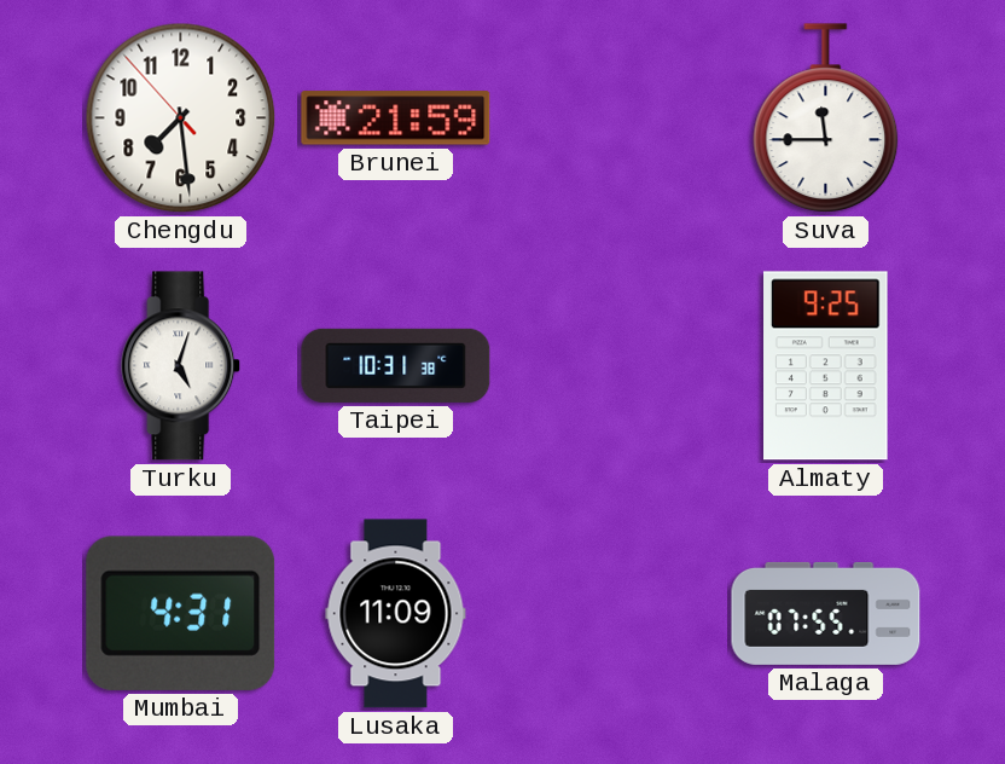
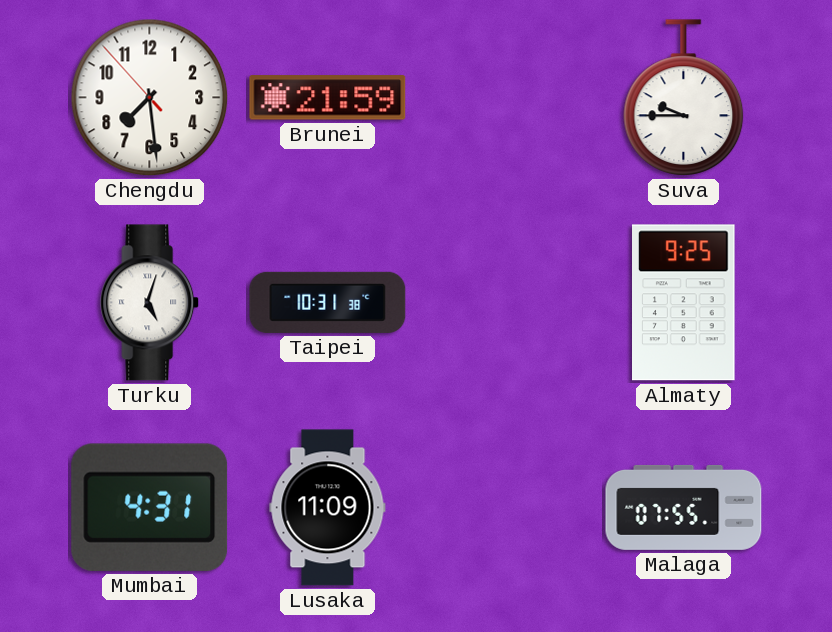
Suva: 11:45 -> 9:45 (684, 98)
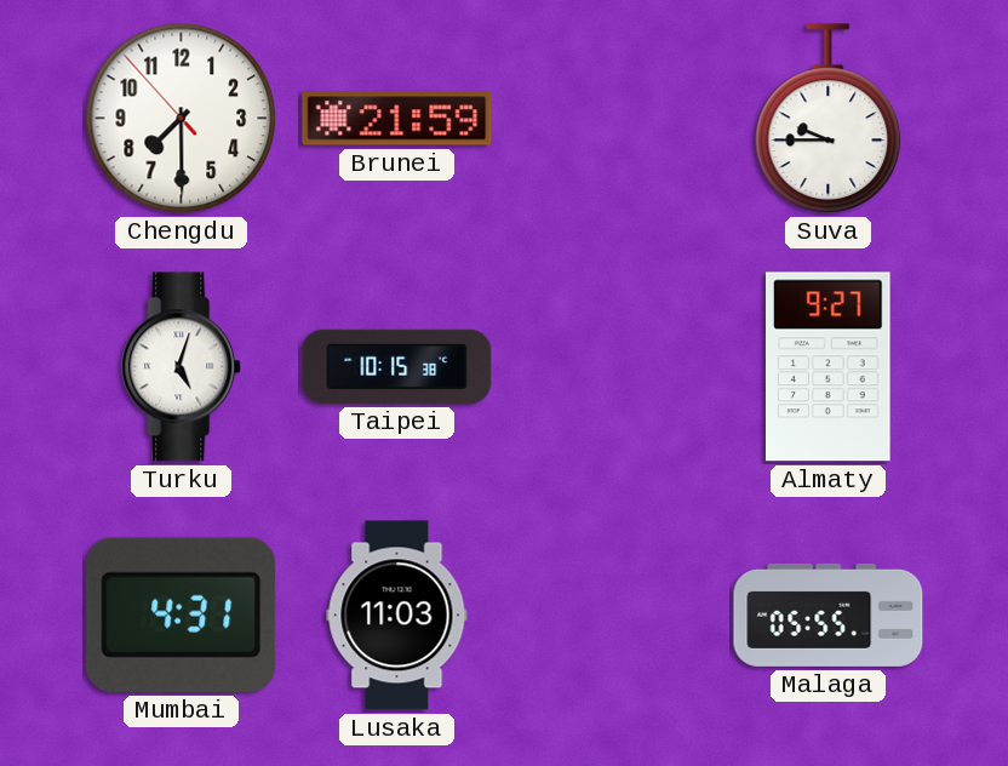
Chengdu: 7:28 -> 7:29 (182, 119)
Taipei: 10:31 -> 10:15 (397, 366)
Almaty: 9:25 -> 9:27 (829, 367)
Lusaka: 11:09 -> 11:03 (397, 616)
Malaga: 07:55 -> 05:55 (829, 614)
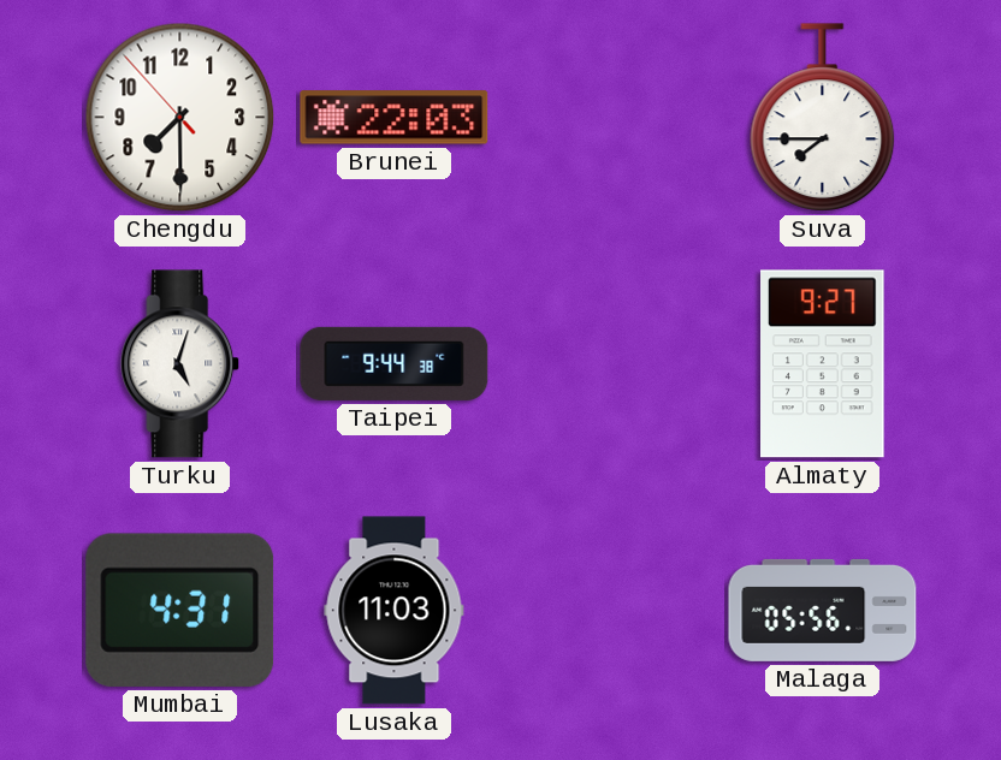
Brunei: 21:59 -> 22:03 (395, 118)
Suva: 9:45 -> 7:45 (823, 118)
Taipei: 10:15 -> 9:44 (395, 363)
Malaga: 05:55 -> 05:56 (823, 610)
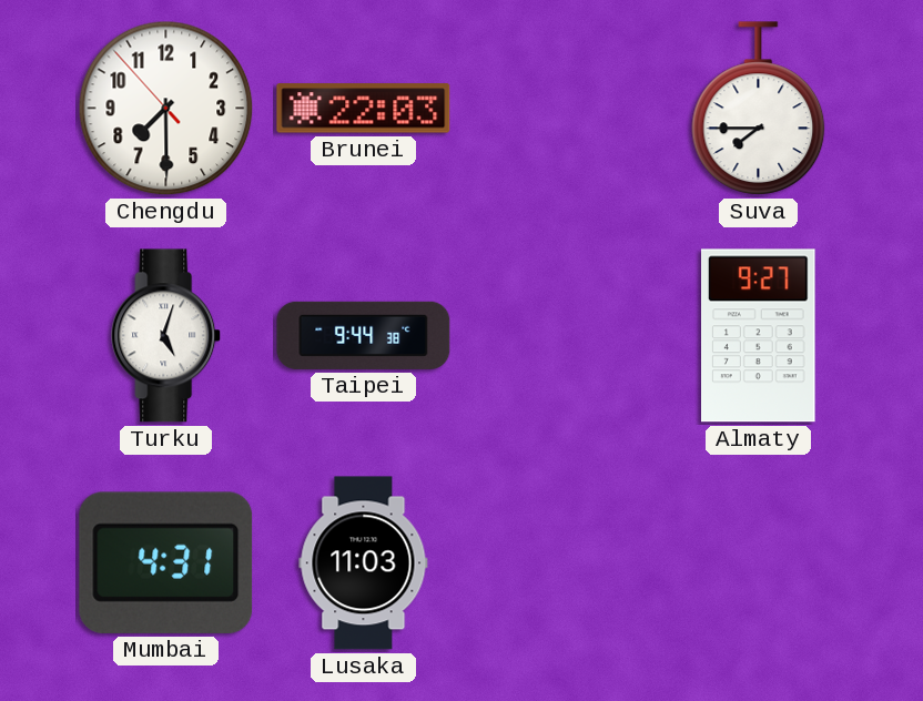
Malaga: 05:56 -> none (823, 610)
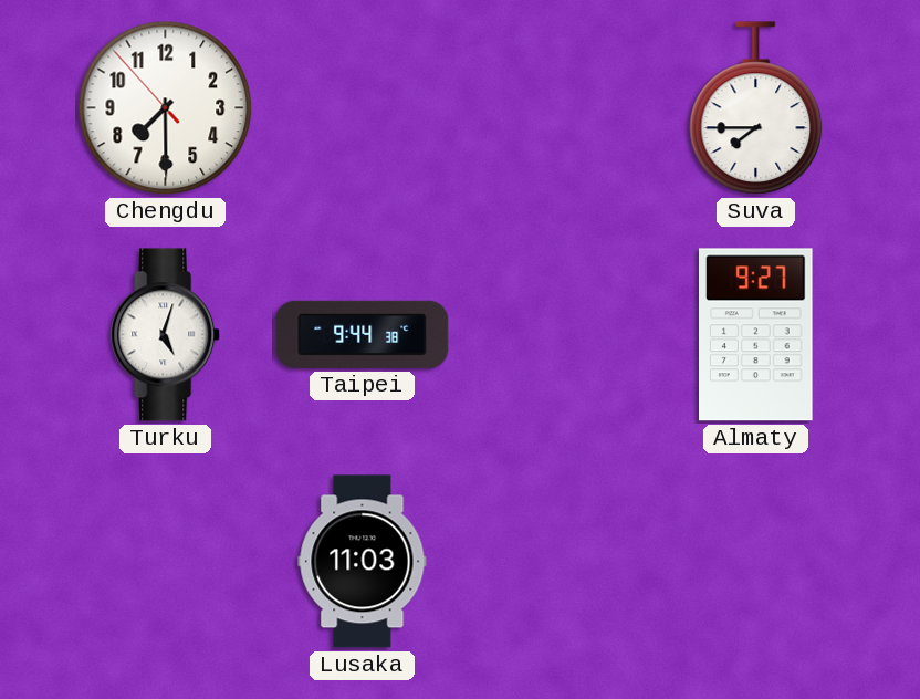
Brunei: 22:03 -> none (364, 109)
Mumbai: 4:31 -> none (166, 562)
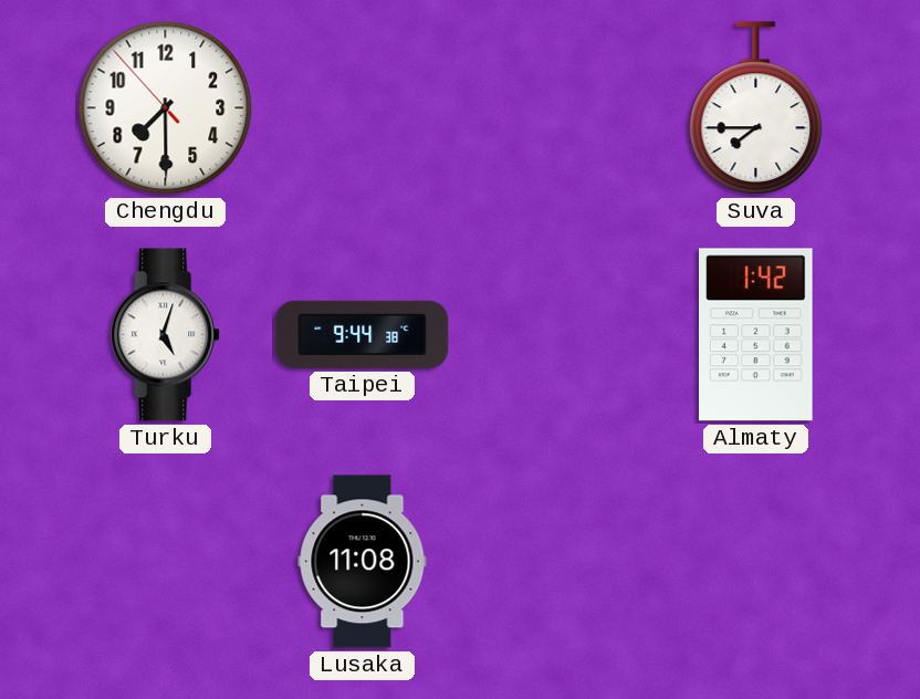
Almaty: 9:27 -> 1:42 (756, 335)
Lusaka: 11:03 -> 11:08 (363, 562)
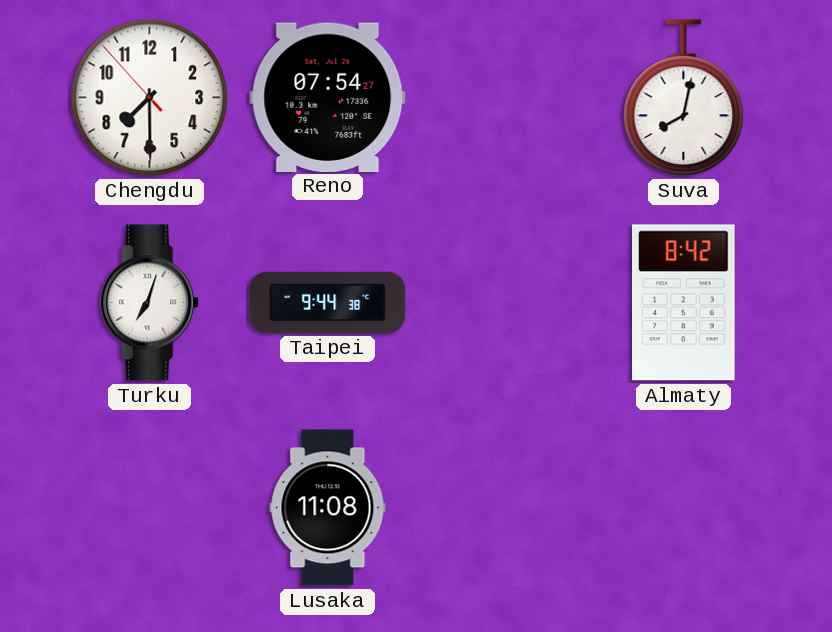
Reno: none -> 07:54 (328, 97)
Suva: 7:45 -> 8:02 (684, 98)
Turku: 5:03 -> 7:03 (150, 303)
Almaty: 1:42 -> 8:42 (684, 303)
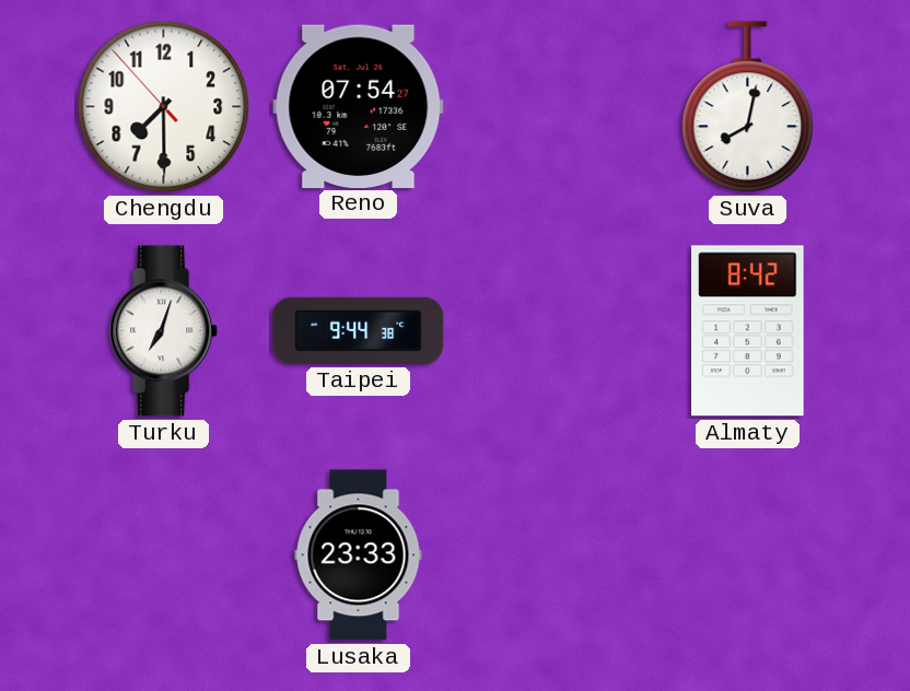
Lusaka: 11:08 -> 23:33 (359, 555)
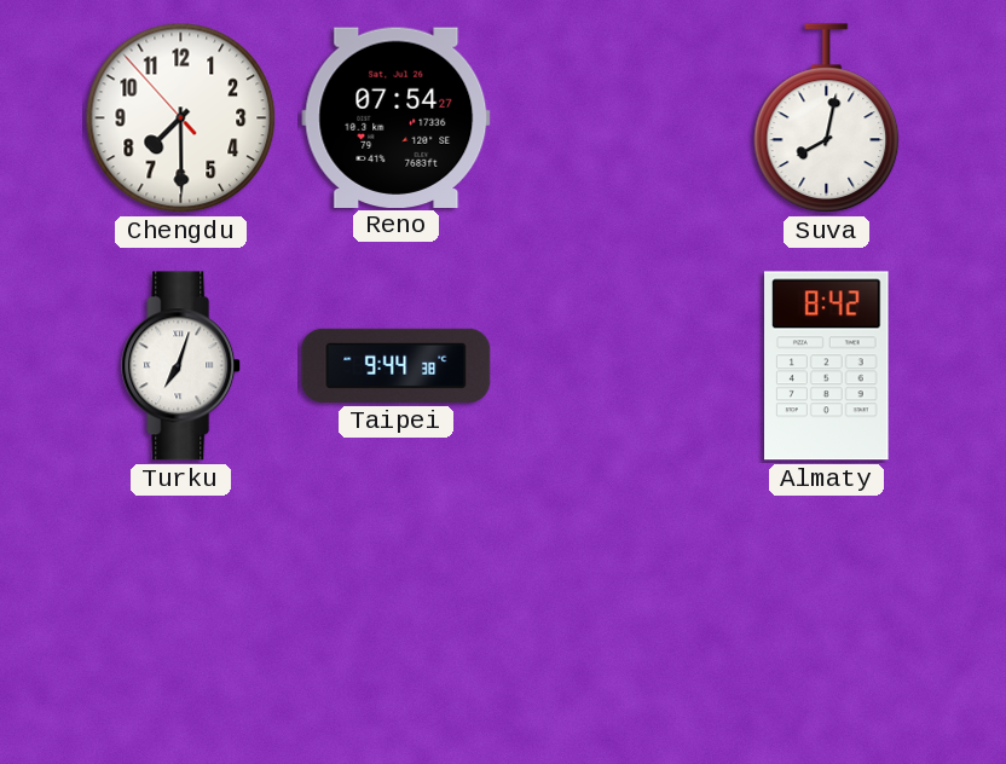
Lusaka: 23:33 -> none (359, 555)
